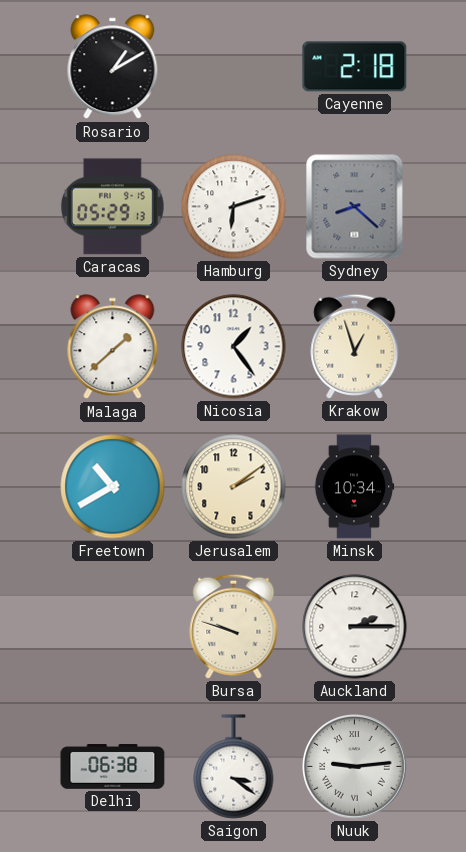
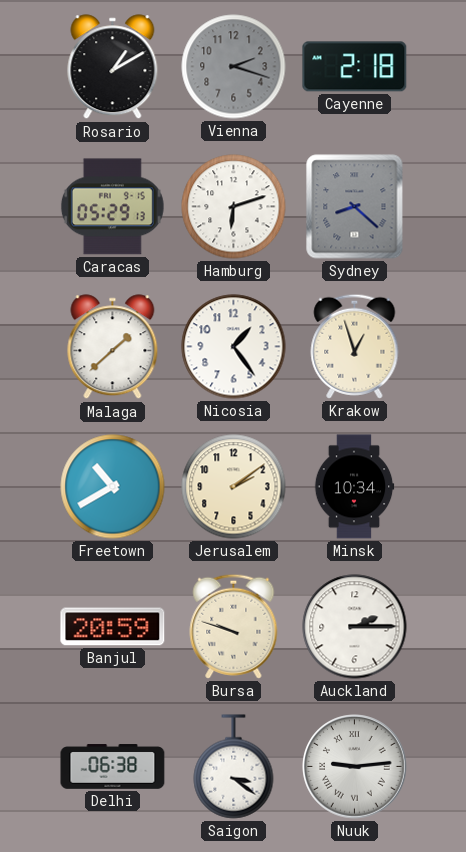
Vienna: none -> 2:18 (234, 67)
Banjul: none -> 20:59 (113, 627)
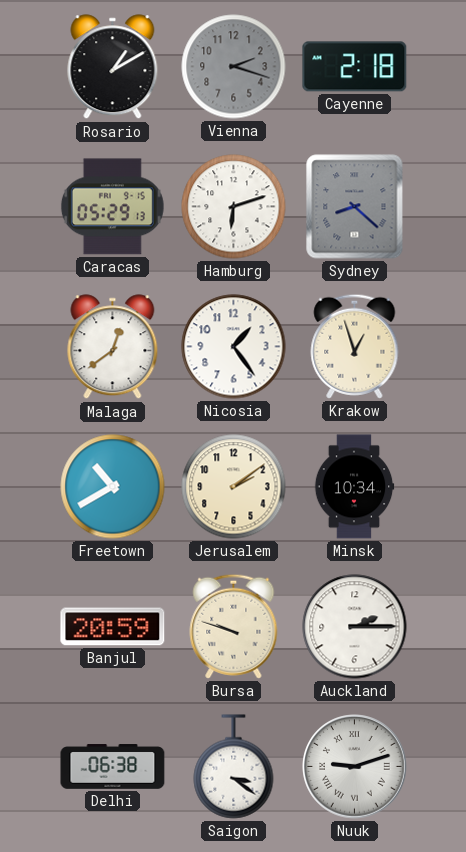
Malaga: 1:38 -> 12:39 (113, 347)
Nuuk: 9:14 -> 9:12 (355, 767)
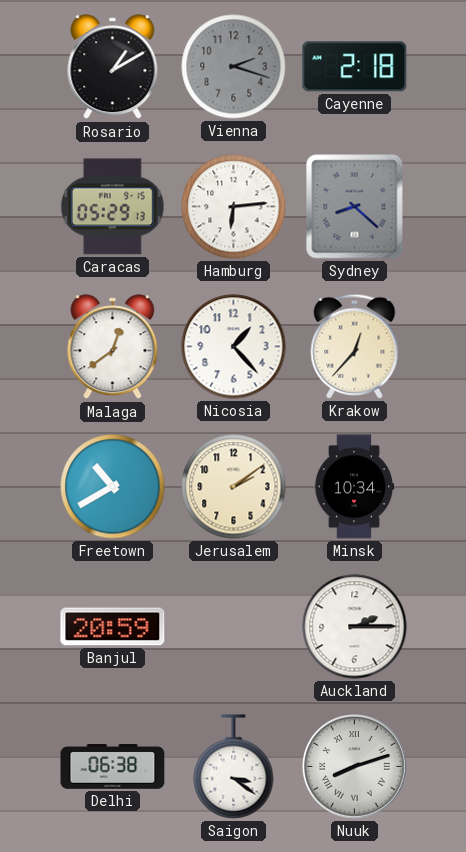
Hamburg: 6:12 -> 6:14 (234, 207)
Nicosia: 1:24 -> 1:23 (234, 347)
Krakow: 12:57 -> 12:37 (355, 346)
Bursa: 9:48 -> none (234, 626)
Nuuk: 9:12 -> 8:12 (355, 767)
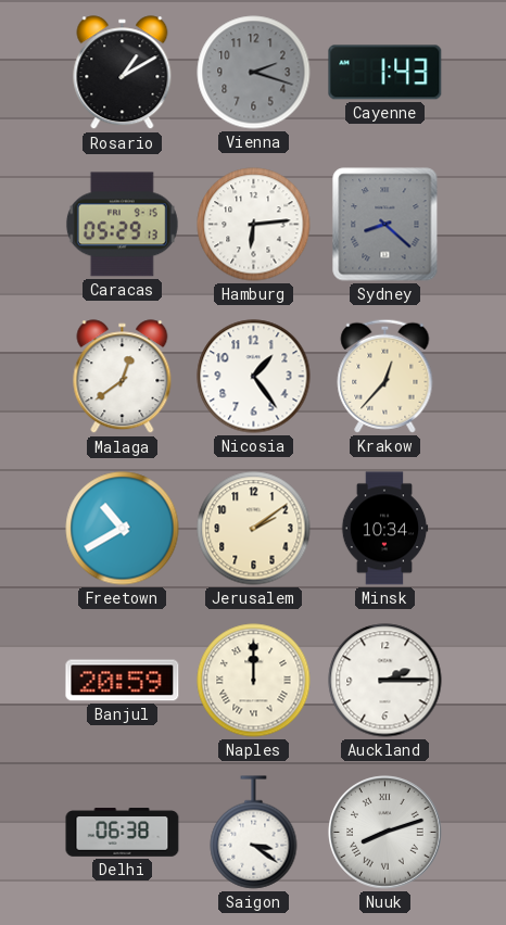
Cayenne: 2:18 -> 1:43 (385, 73)
Nicosia: 1:23 -> 1:24 (254, 377)
Naples: none -> 12:00 (254, 681)
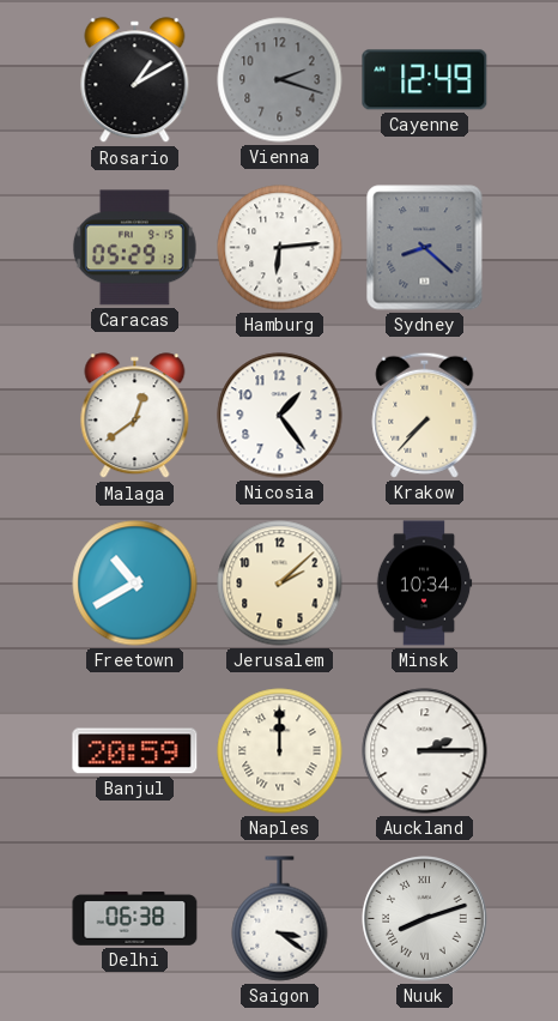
Cayenne: 1:43 -> 12:49 (425, 80)
Krakow: 12:37 -> 7:37 (425, 415)
Jerusalem: 2:09 -> 2:08 (280, 584)
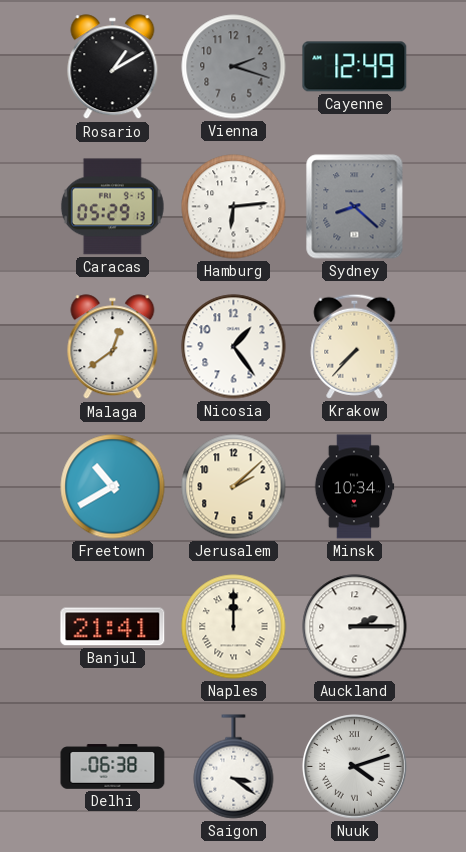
Banjul: 20:59 -> 21:41 (113, 627)
Nuuk: 8:12 -> 4:12 (355, 767)
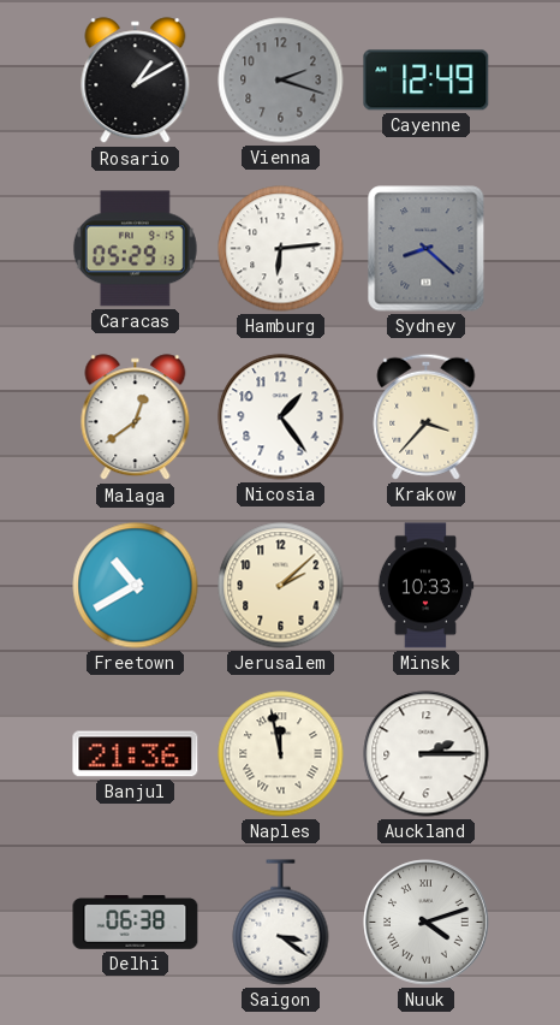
Krakow: 7:37 -> 3:37 (427, 416)
Minsk: 10:34 -> 10:33 (425, 586)
Banjul: 21:41 -> 21:36 (136, 754)
Naples: 12:00 -> 11:58 (281, 754)
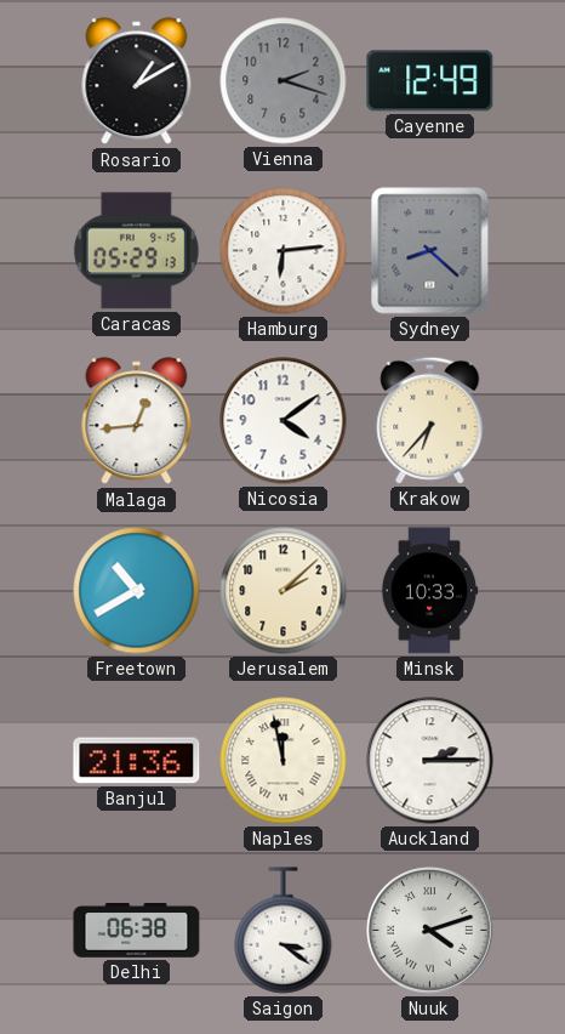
Malaga: 12:39 -> 12:44 (137, 421)
Nicosia: 1:24 -> 4:09 (284, 421)
Krakow: 3:37 -> 6:37 (430, 420)
